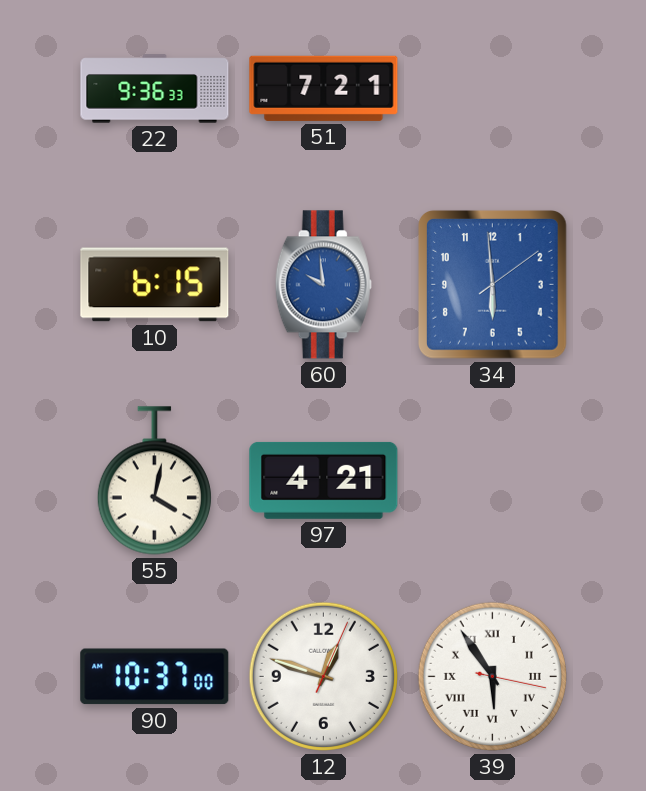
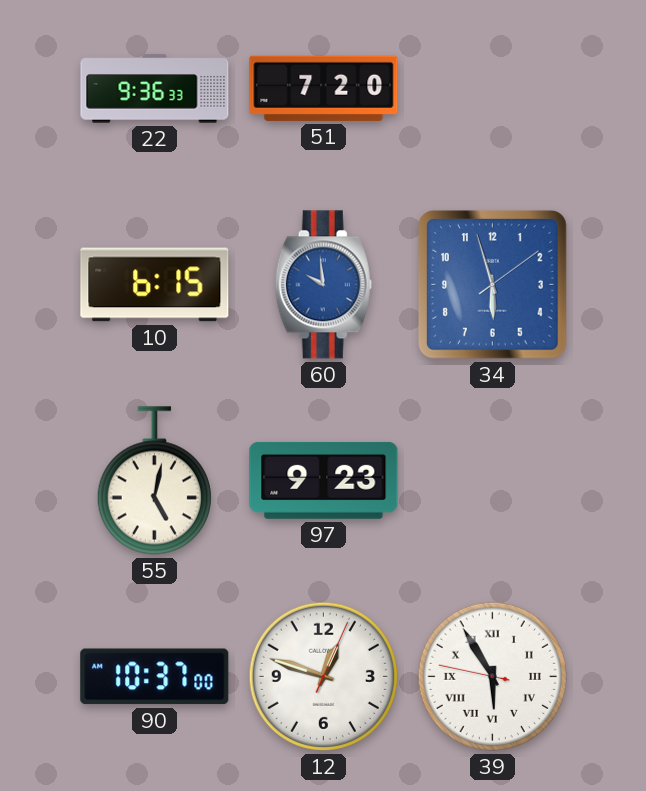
51: 7:21 -> 7:20 (324, 88)
34: 5:59 -> 5:57 (492, 284)
55: 4:02 -> 5:02 (154, 481)
97: 4:21 -> 9:23 (324, 480)
39: 5:54:17 -> 5:54:47 (492, 676)
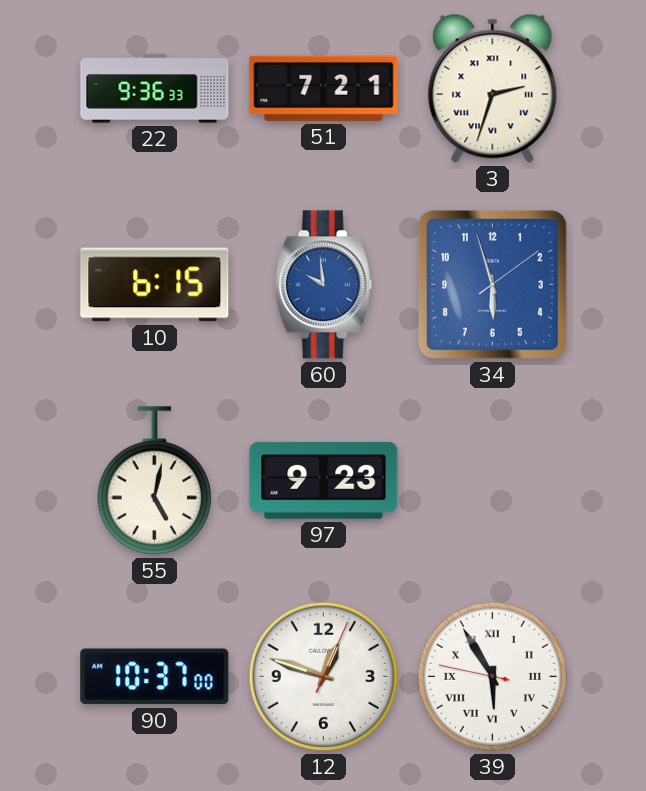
51: 7:20 -> 7:21 (324, 88)
3: none -> 2:33 (493, 88)
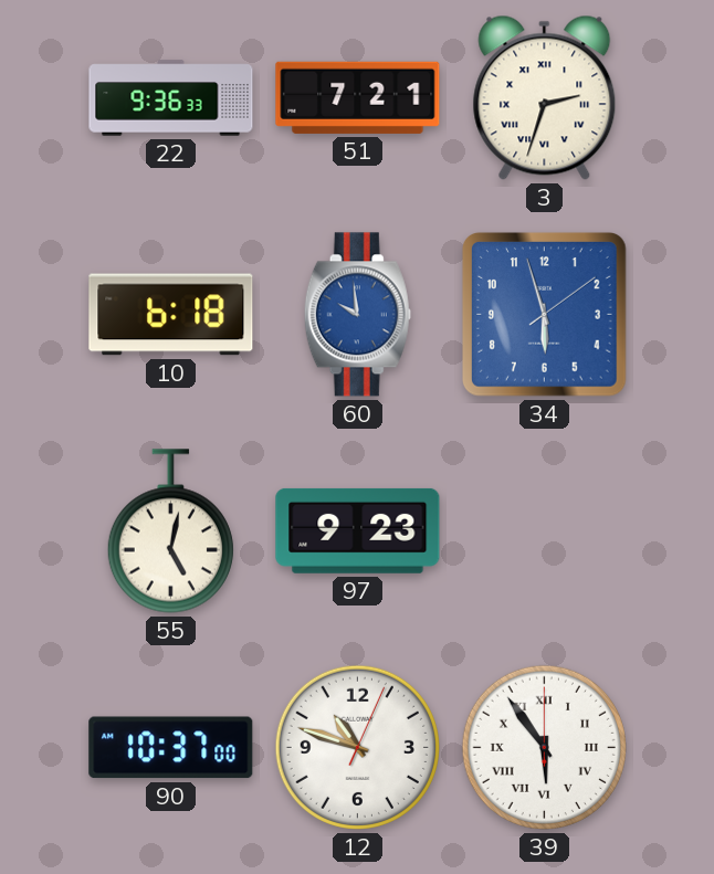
10: 6:15 -> 6:18 (171, 315)
12: 12:48 -> 10:48 (357, 747)
39: 5:54:47 -> 5:54:00 (544, 747)
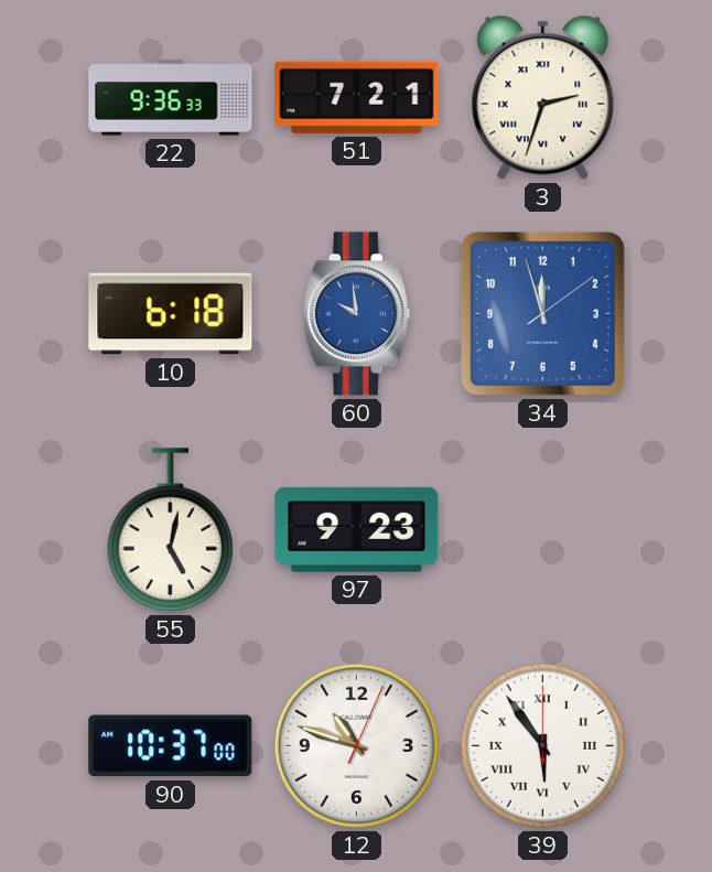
34: 5:57 -> 11:57 (542, 313)
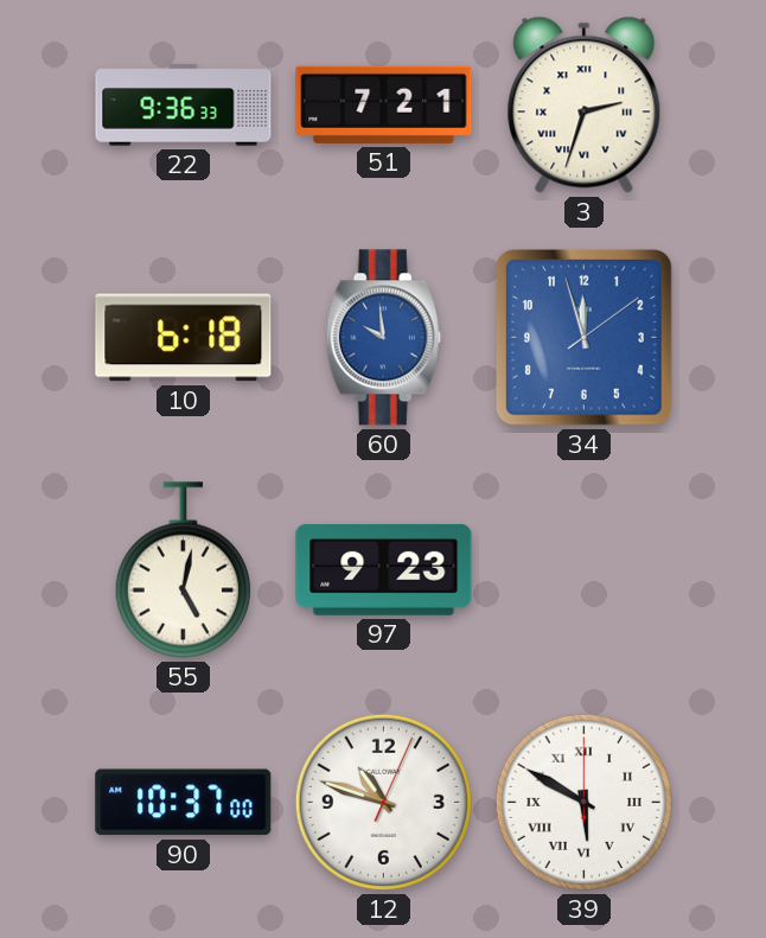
39: 5:54 -> 5:50 (583, 802)
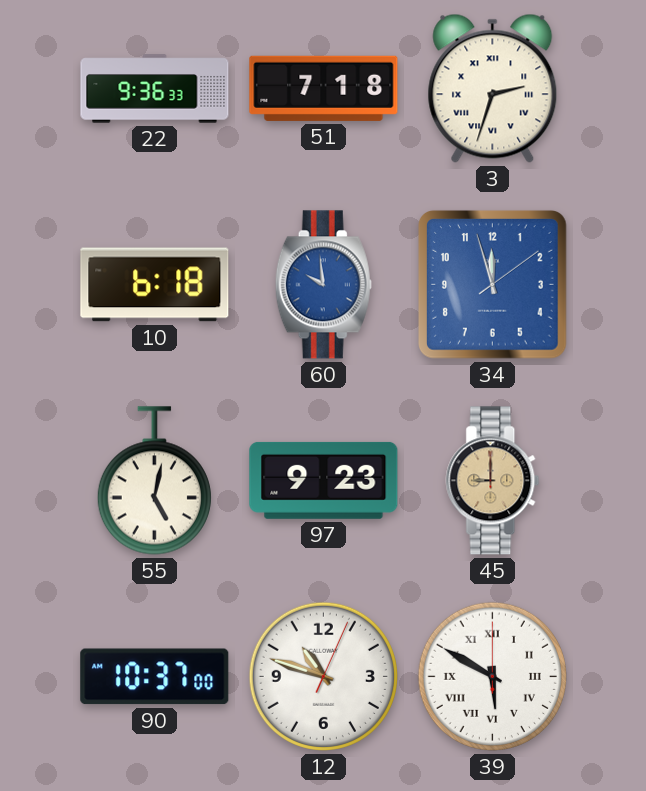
51: 7:21 -> 7:18 (324, 88)
45: none -> 9:00 (493, 481)
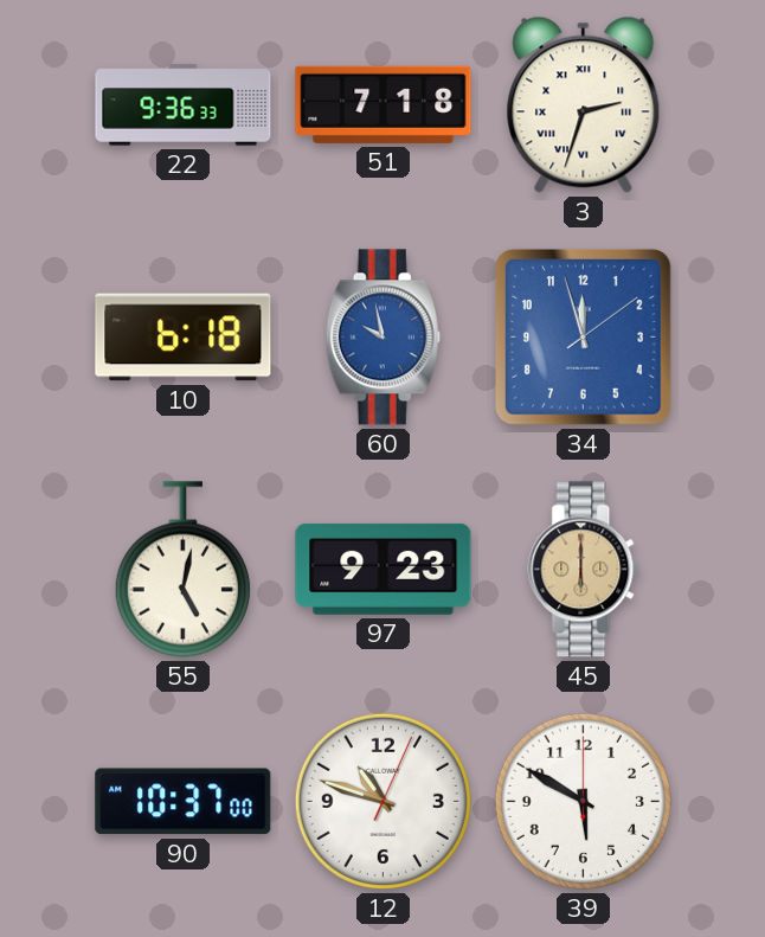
60: 9:59 -> 9:58 (382, 338)
45: 9:00 -> 6:00 (584, 570)
39 numerals: Roman -> Arabic (583, 801)
